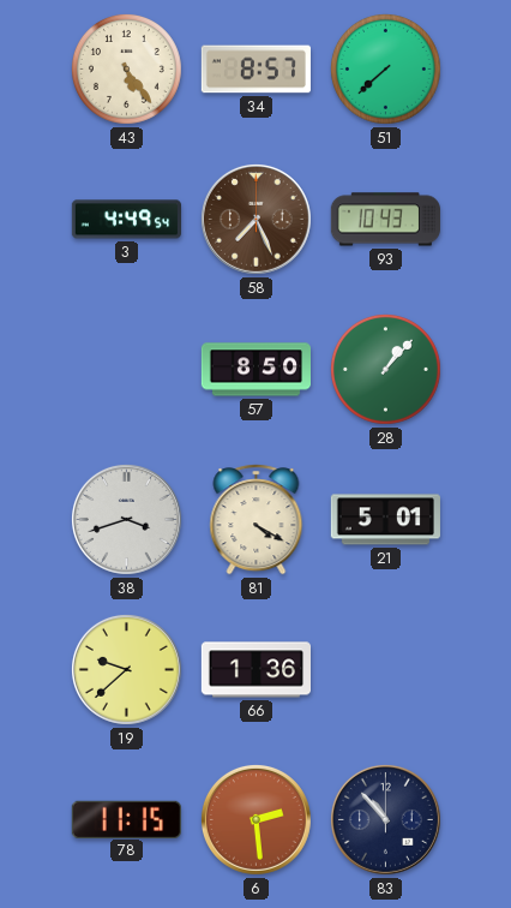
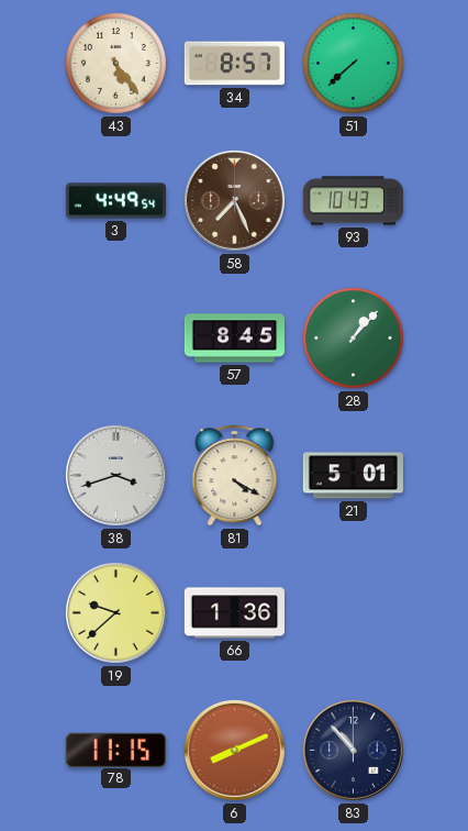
57: 8:50 -> 8:45 (234, 339)
6: 2:29 -> 8:11 (234, 750)
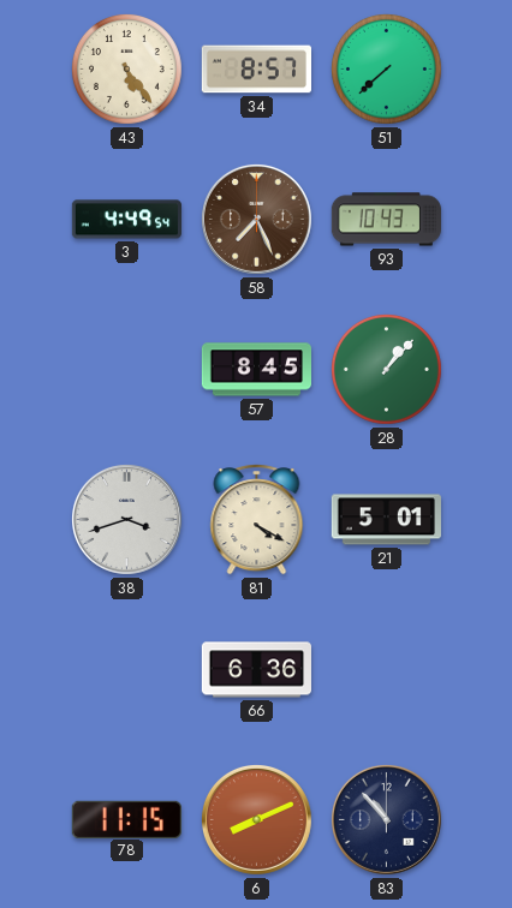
19: 9:38 -> none (115, 612)
66: 1:36 -> 6:36 (256, 670)
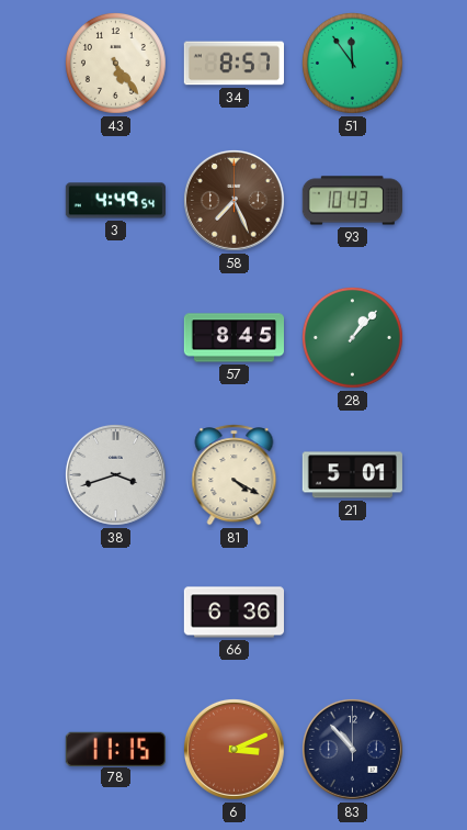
51: 7:38 -> 11:54 (353, 64)
6: 8:11 -> 3:11 (233, 749)
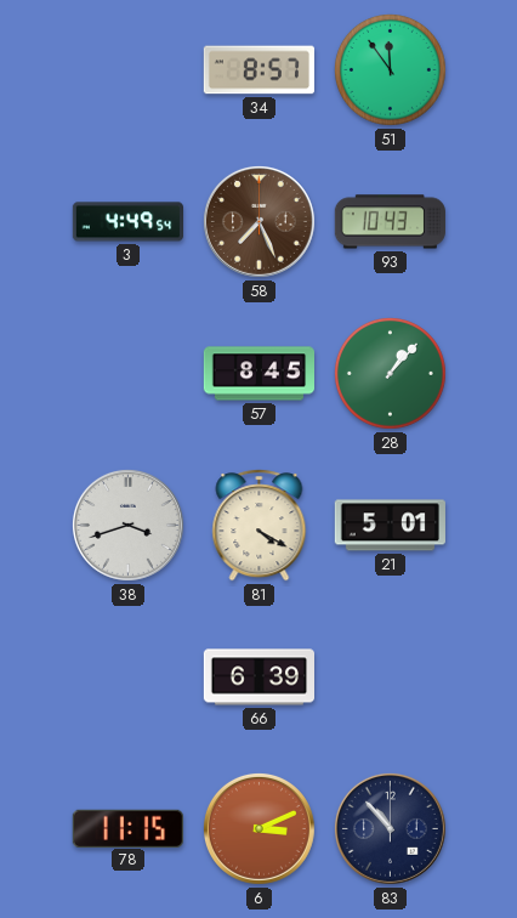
43: 5:24 -> none (116, 64)
66: 6:36 -> 6:39 (258, 678)
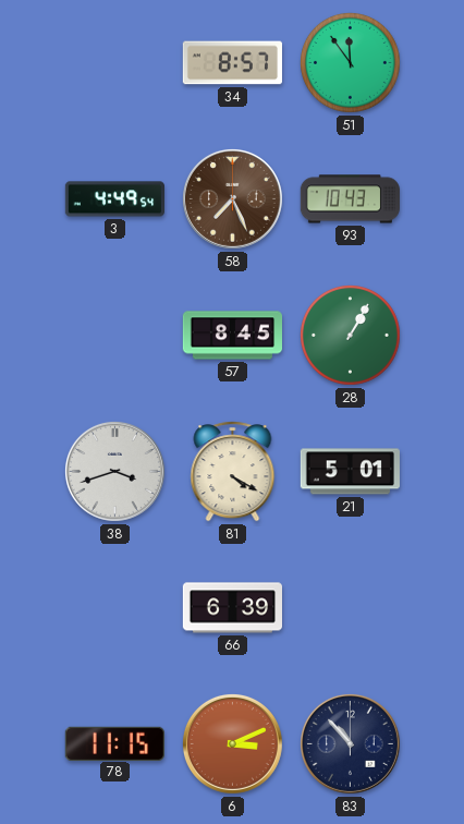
28: 1:07 -> 1:05 (351, 336)
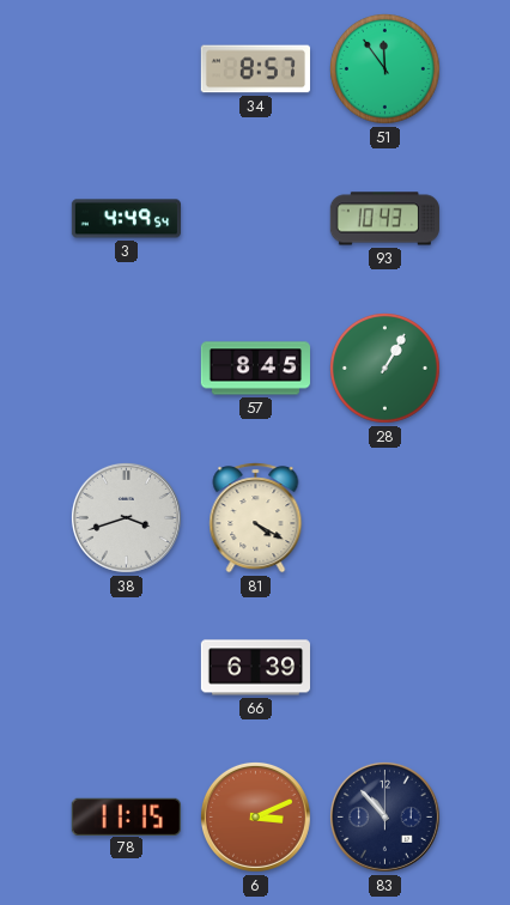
58: 7:26 -> none (232, 198)
21: 5:01 -> none (350, 472)
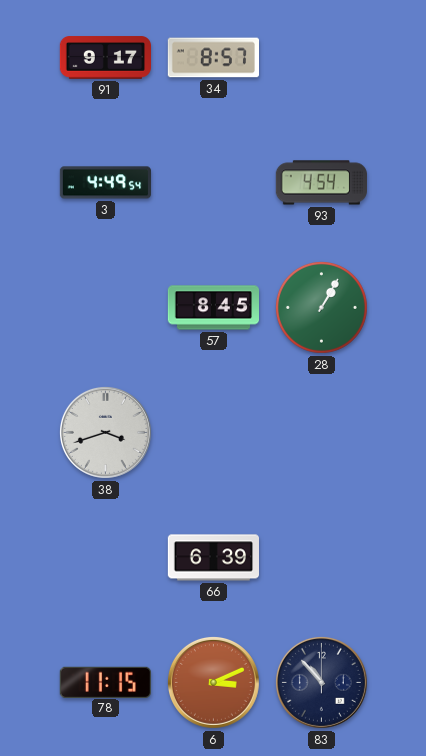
91: none -> 9:17 (105, 58)
51: 11:54 -> none (385, 69)
93: 10:43 -> 4:54 (321, 183)
81: 4:20 -> none (256, 518)
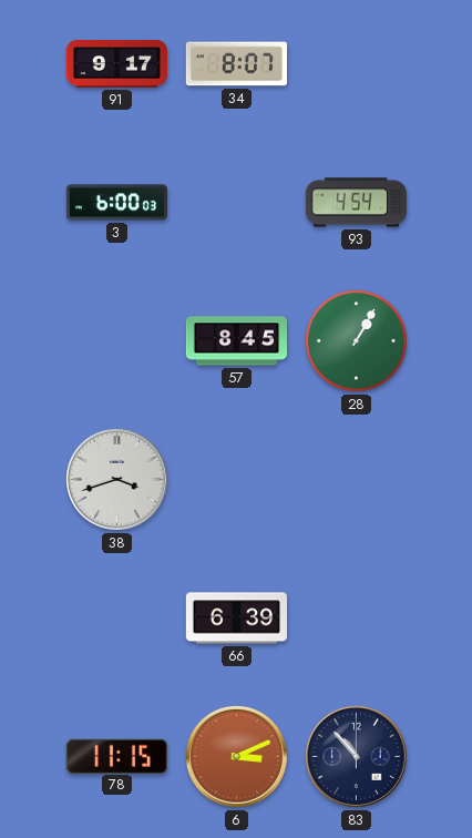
34: 8:57 -> 8:07 (236, 64)
3: 4:49 -> 6:00 (116, 203)
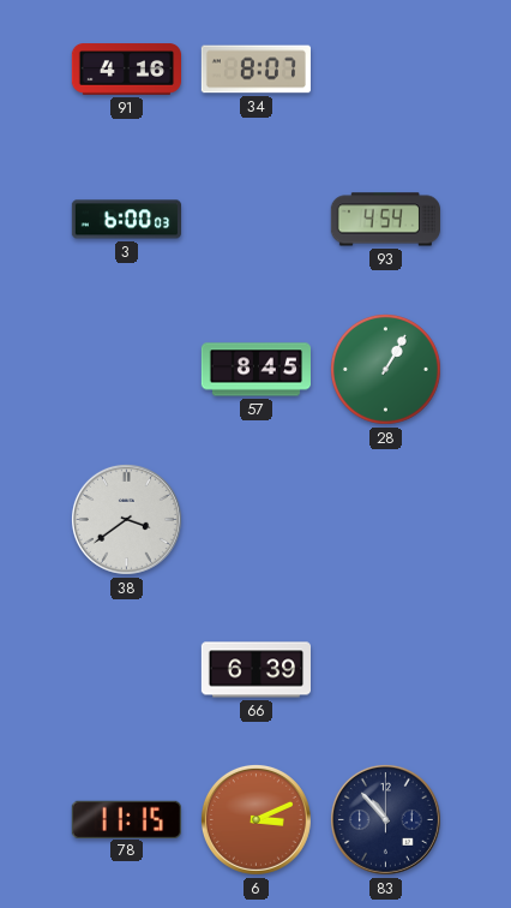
91: 9:17 -> 4:16 (126, 70)
38: 3:42 -> 3:39 (126, 519)
